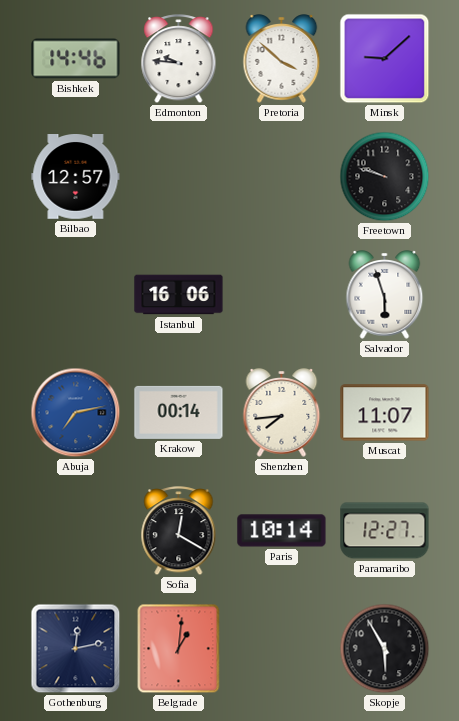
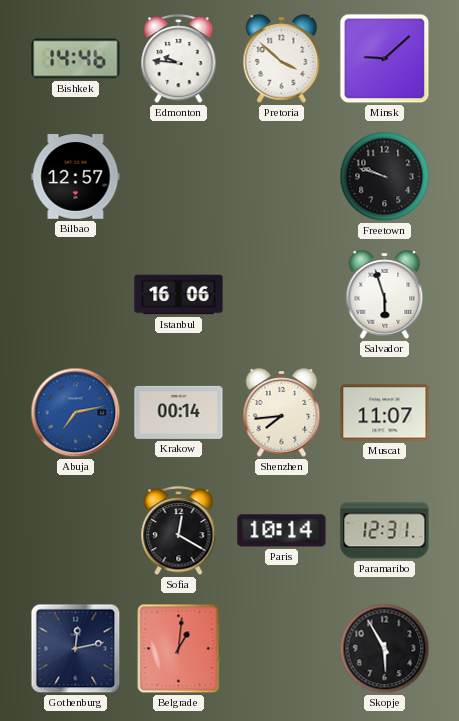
Paramaribo: 12:27 -> 12:31 (385, 531)
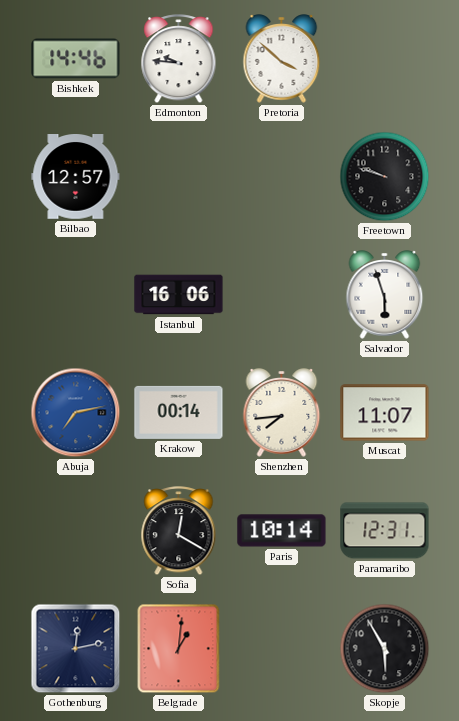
Minsk: 9:08 -> none (385, 59)
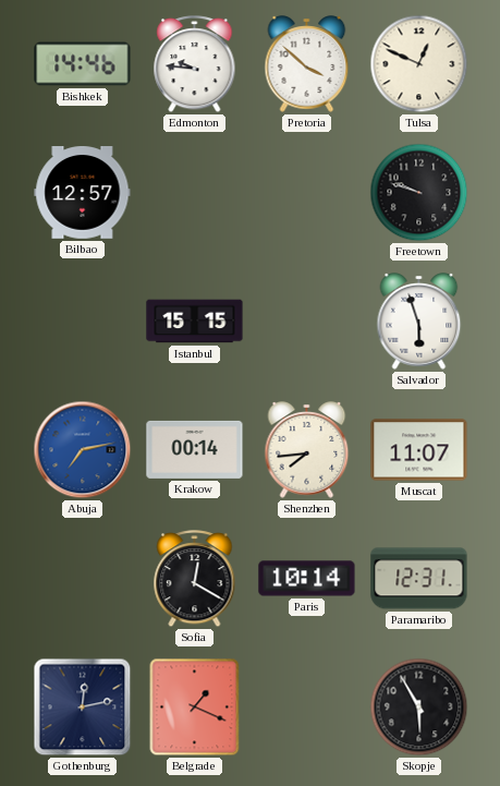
Tulsa: none -> 12:49 (419, 64)
Istanbul: 16:06 -> 15:15 (195, 322)
Belgrade: 1:01 -> 1:19 (195, 708)
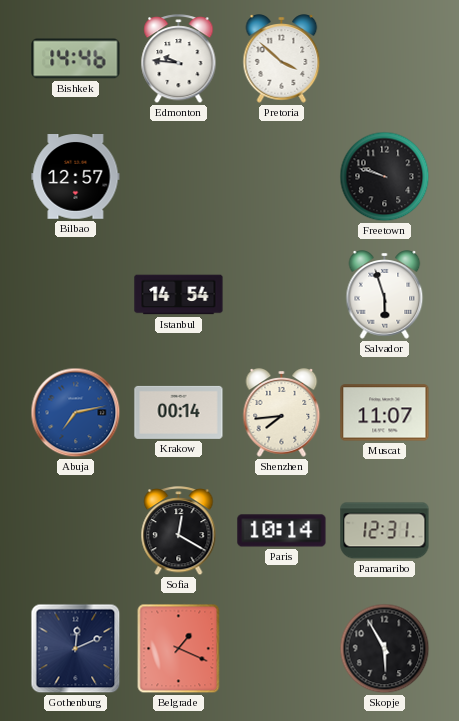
Tulsa: 12:49 -> none (419, 64)
Istanbul: 15:15 -> 14:54 (179, 295)
Gothenburg: 12:13 -> 12:11 (76, 649)
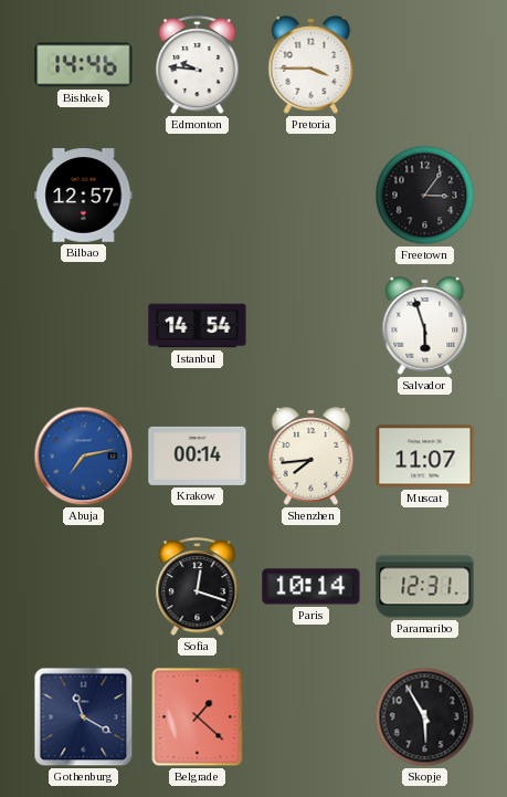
Pretoria: 3:52 -> 3:45 (311, 65)
Freetown: 9:48 -> 3:06 (425, 196)
Sofia: 12:20 -> 12:18 (198, 587)
Gothenburg: 12:11 -> 11:20 (84, 717)
Belgrade: 1:19 -> 1:22 (198, 717)
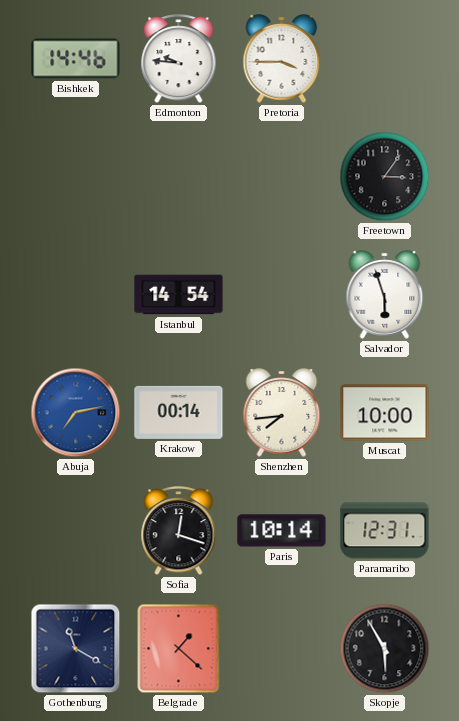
Bilbao: 12:57 -> none (84, 196)
Muscat: 11:07 -> 10:00 (385, 413)
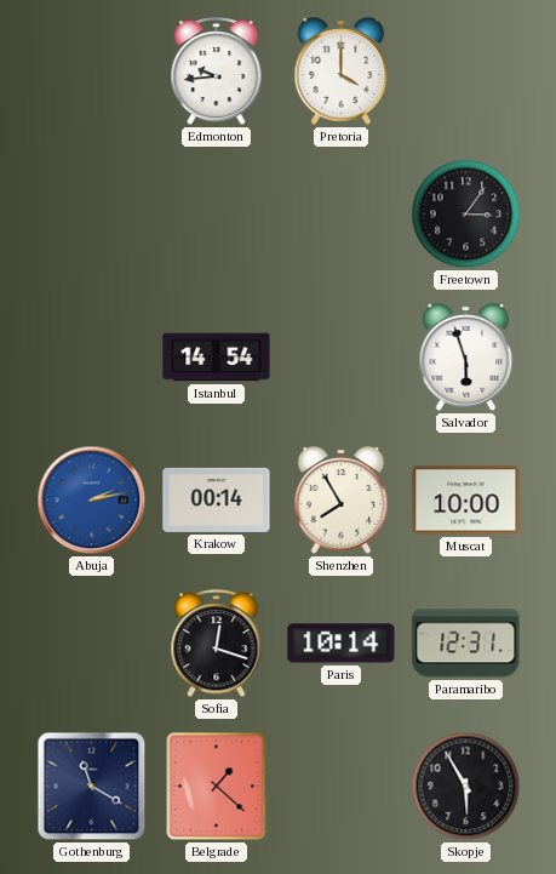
Bishkek: 14:46 -> none (76, 59)
Edmonton: 9:46 -> 9:44 (217, 72)
Pretoria: 3:45 -> 4:00 (342, 72)
Abuja: 7:13 -> 2:13 (92, 501)
Shenzhen: 7:44 -> 7:55 (342, 501)
